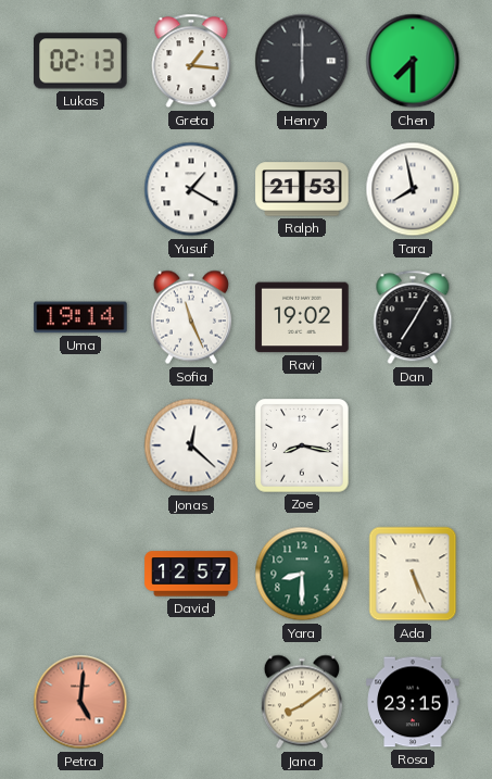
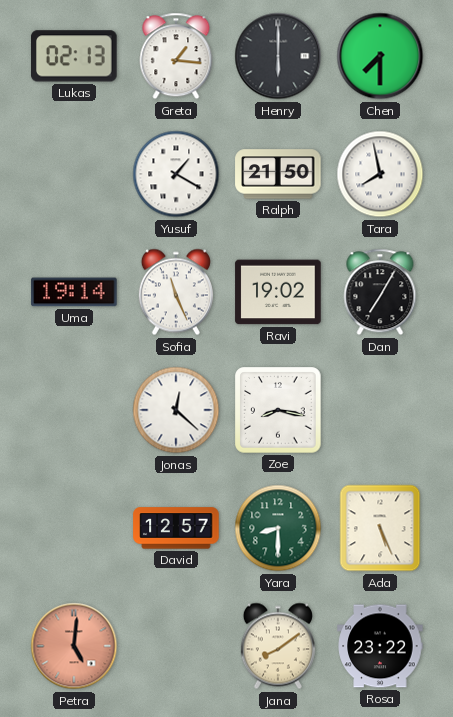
Ralph: 21:53 -> 21:50 (278, 174)
Rosa: 23:15 -> 23:22 (380, 646)
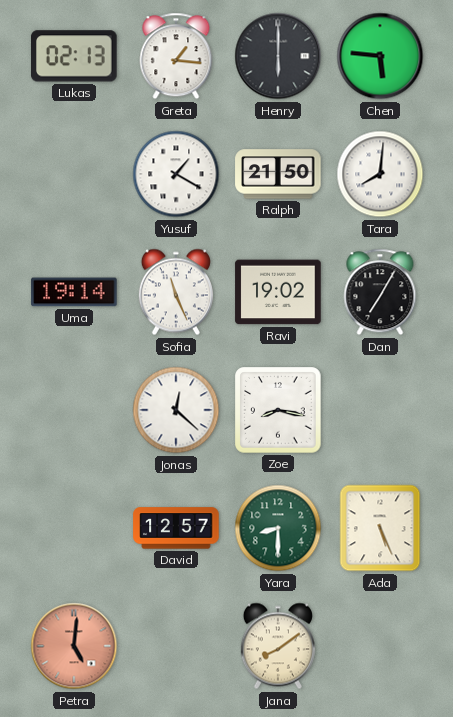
Chen: 7:30 -> 5:46 (380, 56)
Tara: 7:58 -> 8:01 (380, 174)
Rosa: 23:22 -> none (380, 646)
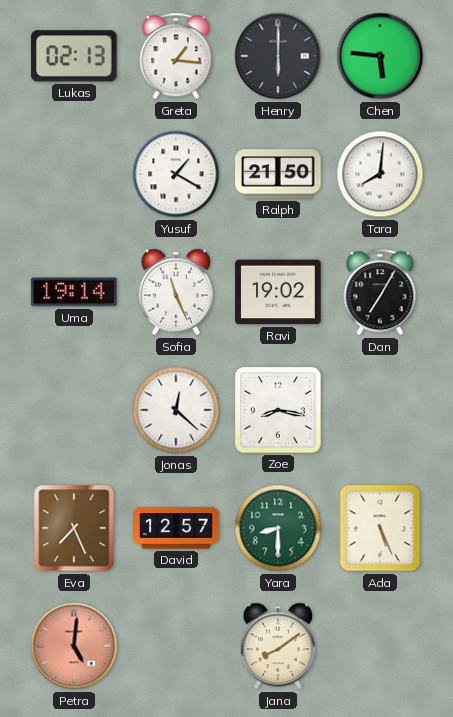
Eva: none -> 7:26 (74, 528)
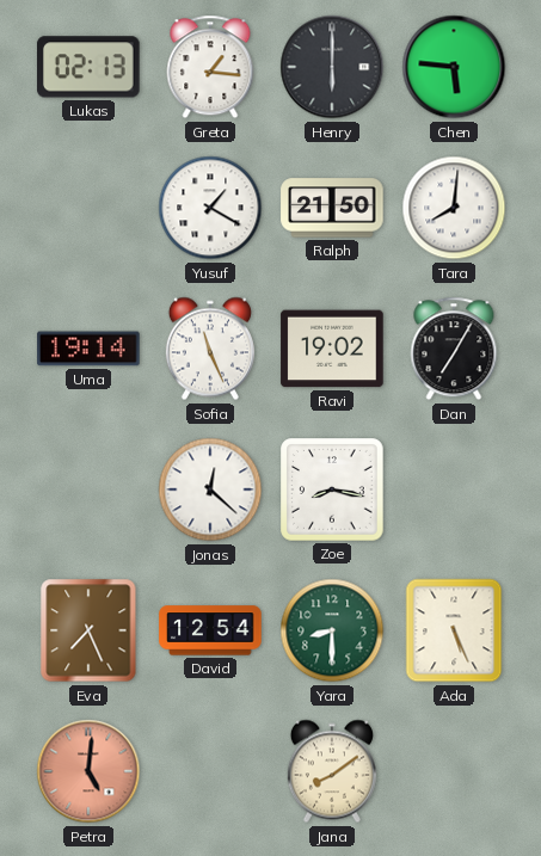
David: 12:57 -> 12:54 (210, 630)
